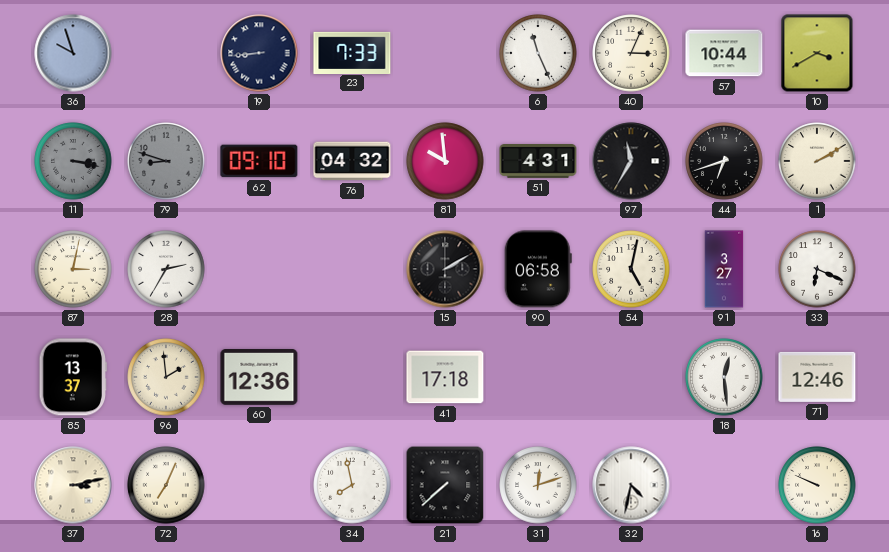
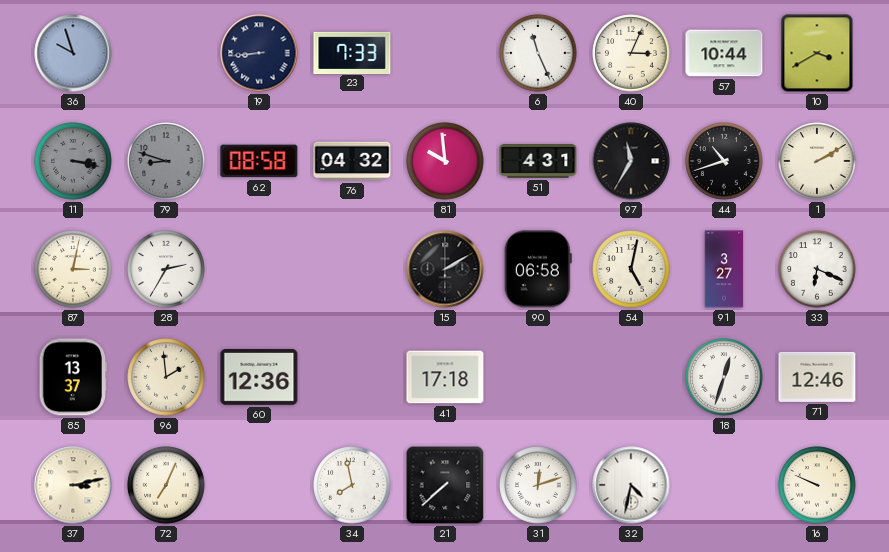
62: 09:10 -> 08:58 (259, 161)
44: 6:42 -> 10:42 (724, 161)
18: 12:29 -> 12:33 (724, 377)
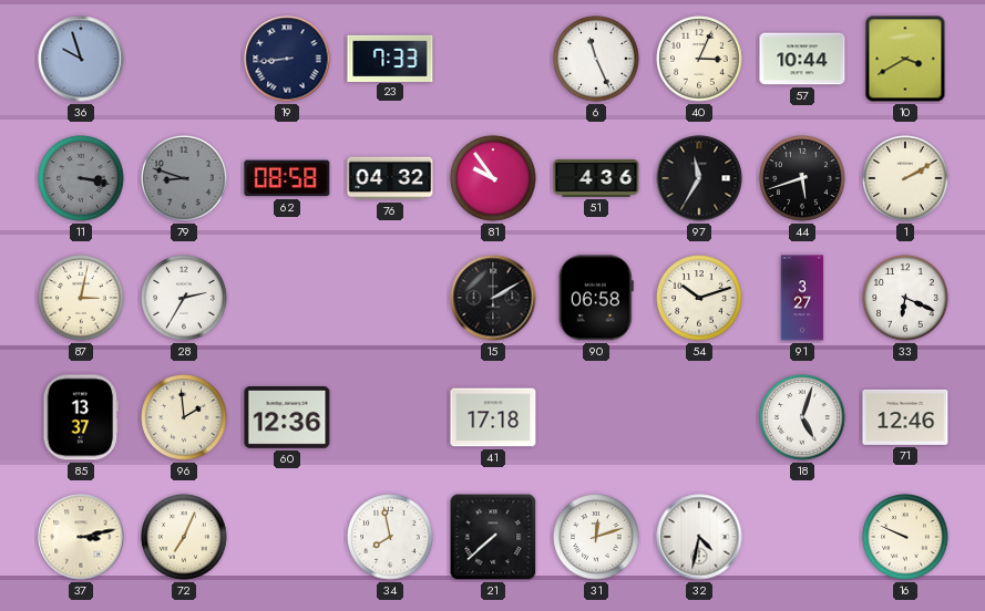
81: 9:59 -> 9:54 (493, 178)
51: 4:31 -> 4:36 (596, 179)
44: 10:42 -> 5:42 (802, 178)
54: 5:02 -> 10:12 (699, 298)
18: 12:33 -> 5:03 (802, 417)
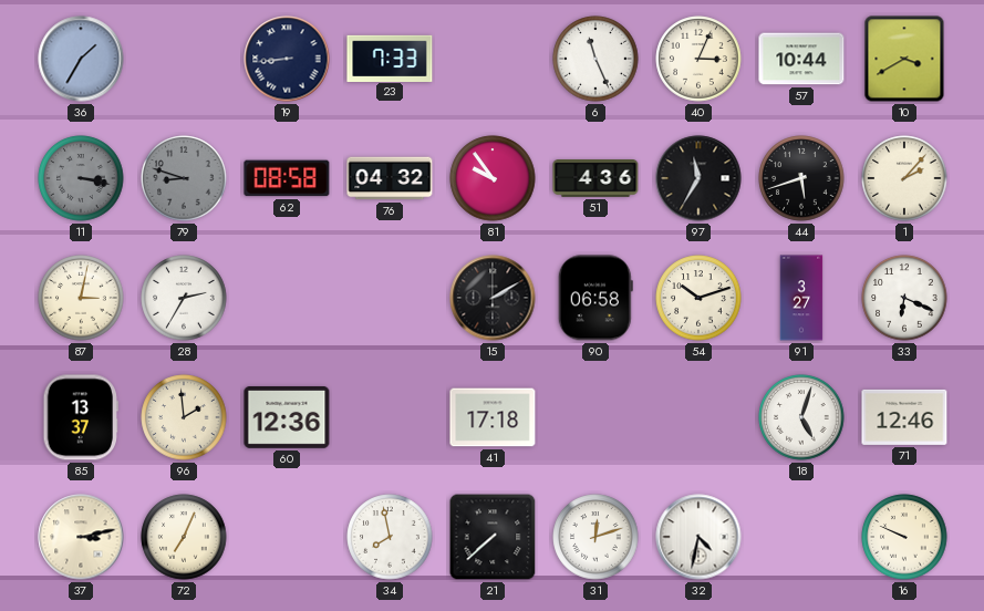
36: 9:57 -> 1:35 (81, 59)
1: 2:10 -> 2:07 (904, 178)
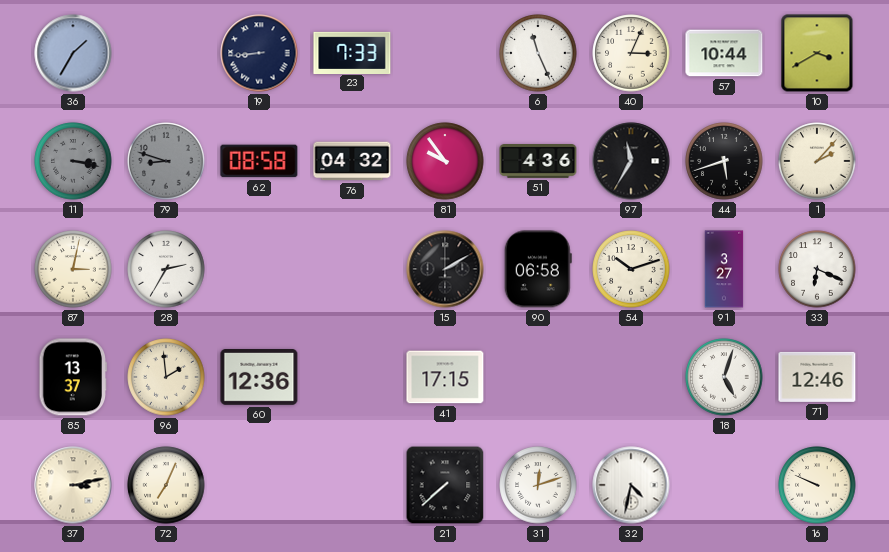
41: 17:18 -> 17:15 (445, 377)
34: 7:58 -> none (390, 537)
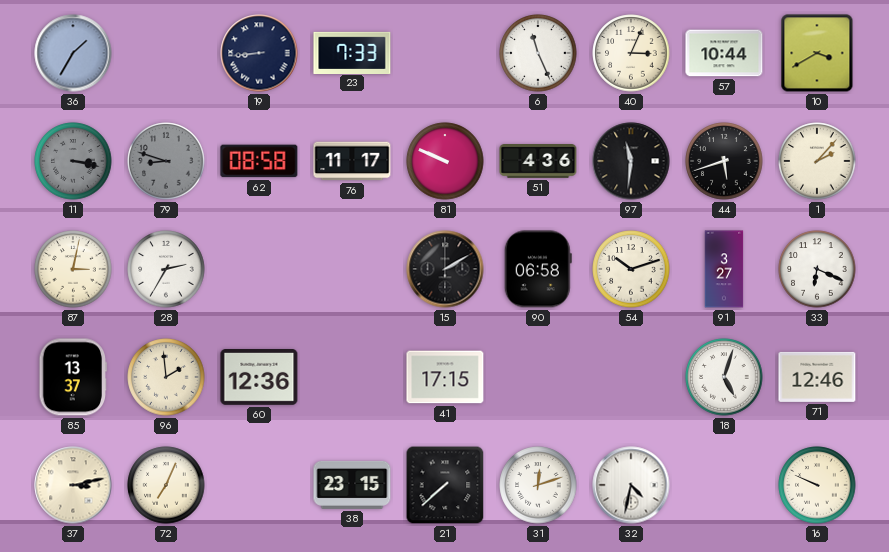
76: 04:32 -> 11:17 (352, 161)
81: 9:54 -> 9:49 (445, 161)
97: 11:35 -> 11:31 (631, 161)
38: none -> 23:15 (352, 485)
